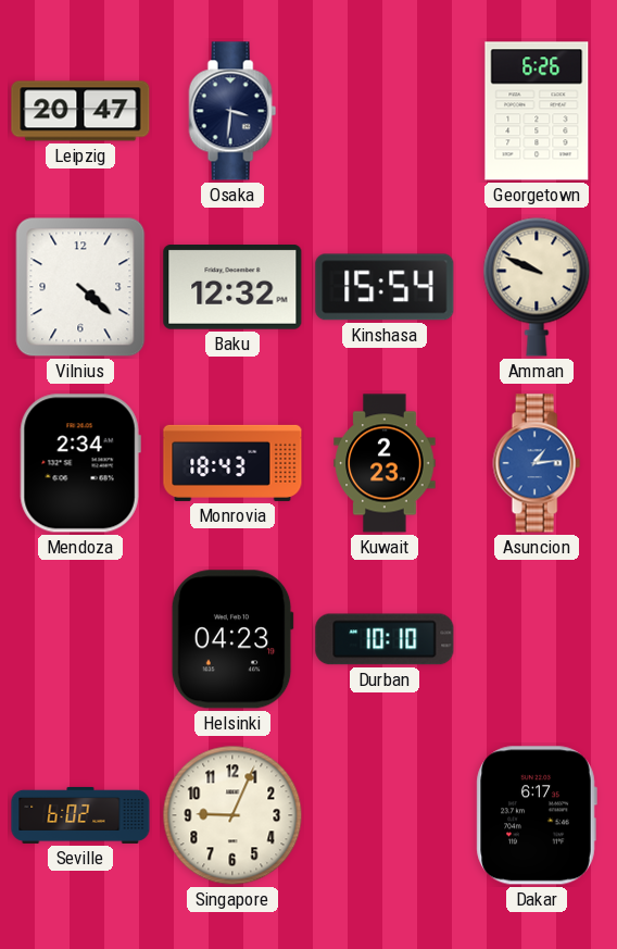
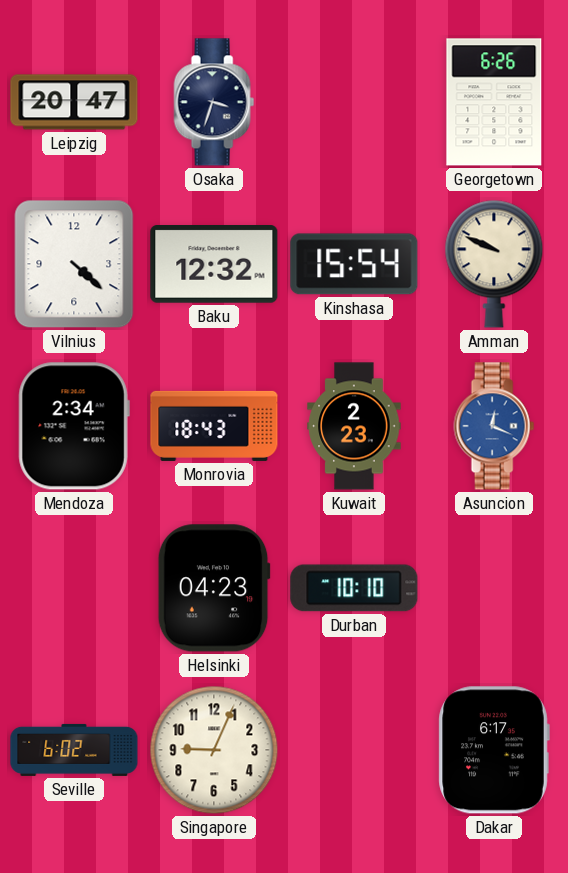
Osaka: 3:31 -> 3:33 (214, 102)
Asuncion: 1:14 -> 12:19 (494, 426)
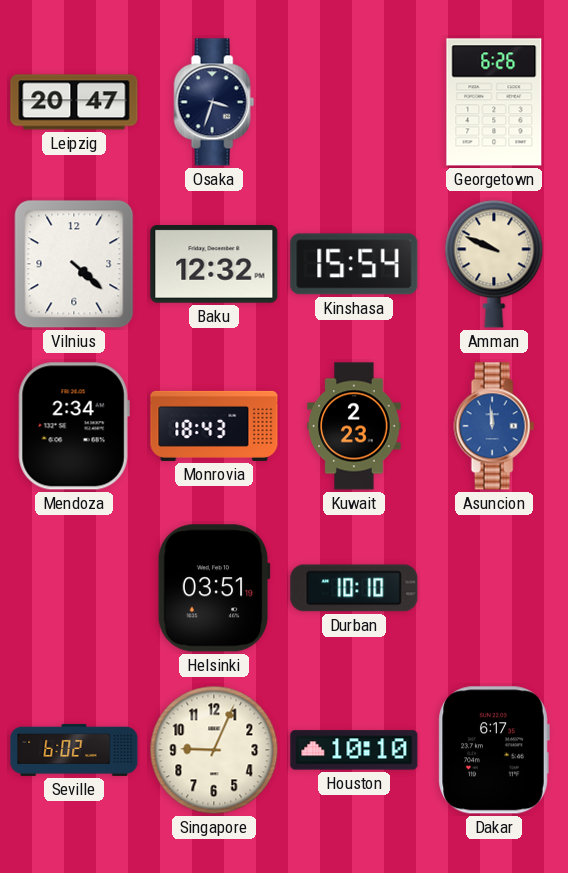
Asuncion: 12:19 -> 11:59 (494, 426)
Helsinki: 04:23 -> 03:51 (214, 588)
Houston: none -> 10:10 (354, 750)
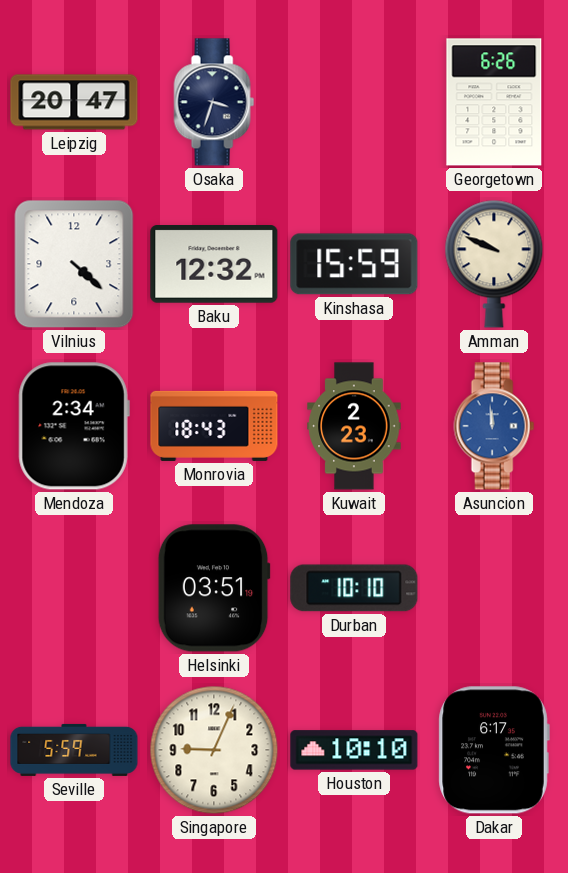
Kinshasa: 15:54 -> 15:59 (354, 264)
Seville: 6:02 -> 5:59 (74, 750)
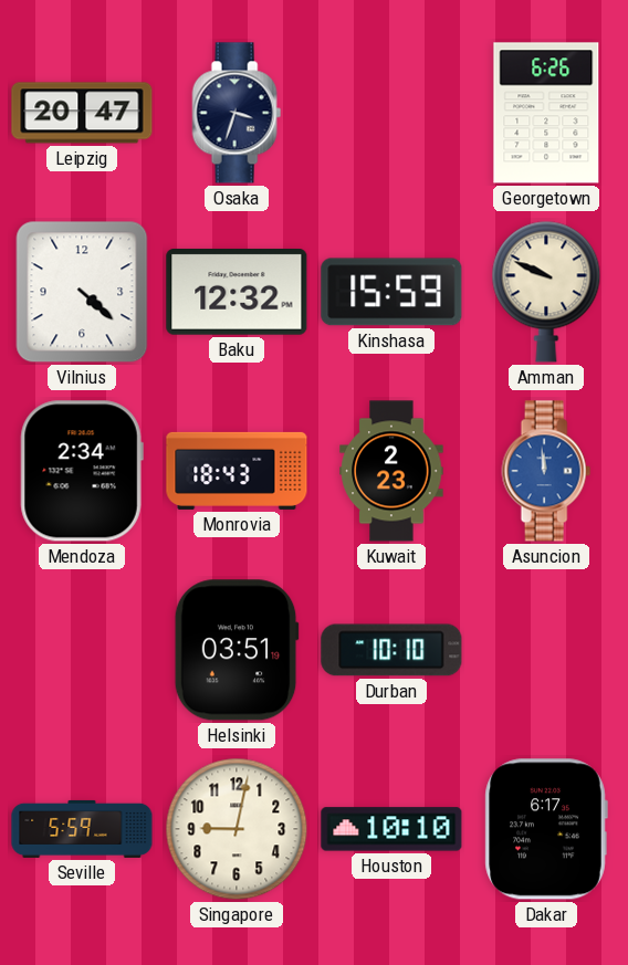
Singapore: 9:04 -> 9:02 (237, 829)
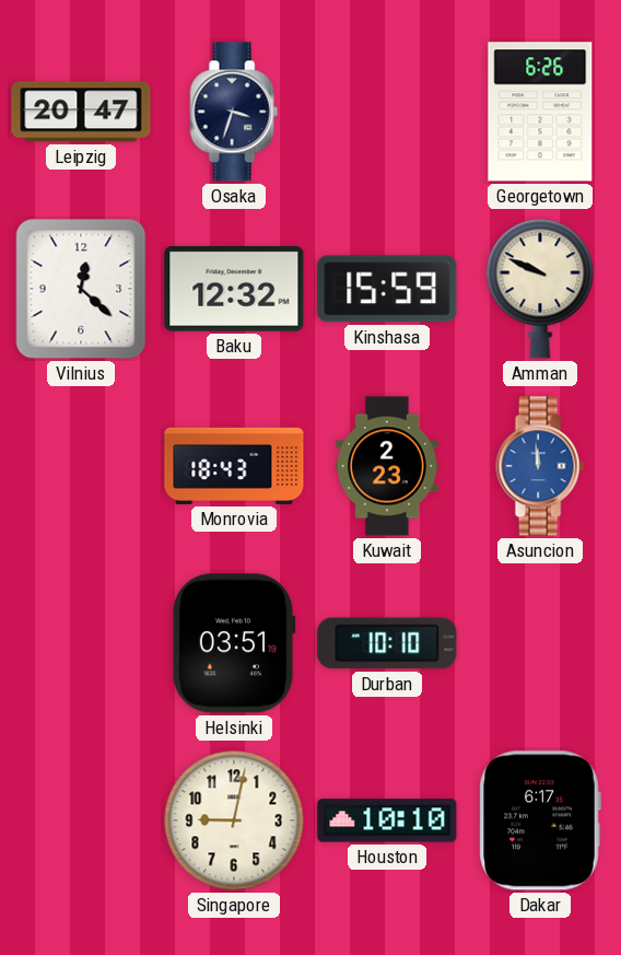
Vilnius: 4:22 -> 12:22 (81, 289)
Mendoza: 2:34 -> none (82, 471)
Seville: 5:59 -> none (82, 829)
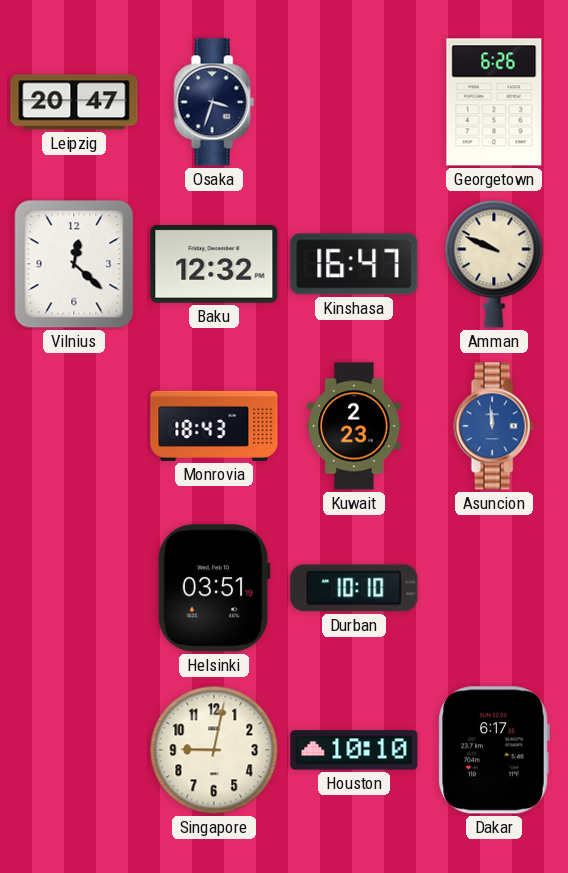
Kinshasa: 15:59 -> 16:47 (354, 264)
